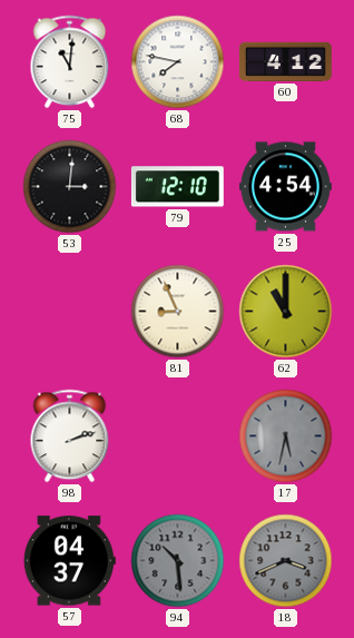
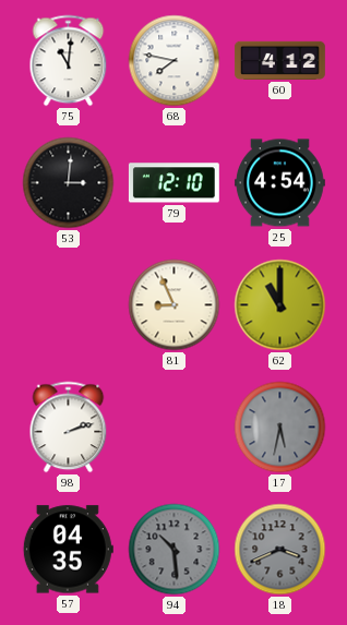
57: 04:37 -> 04:35 (68, 550)
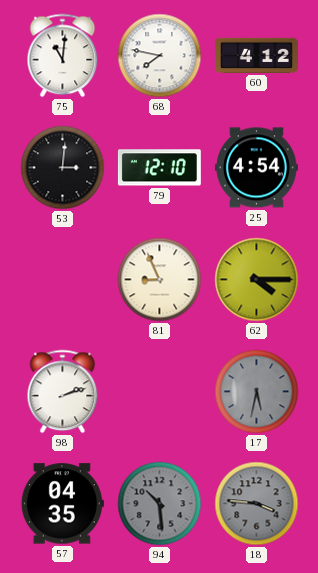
62: 11:00 -> 4:15 (257, 280)
18: 3:41 -> 3:46 (257, 504)
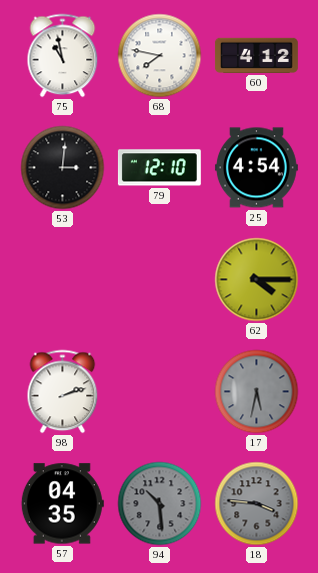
75: 11:01 -> 10:58 (63, 56)
81: 8:56 -> none (160, 280)
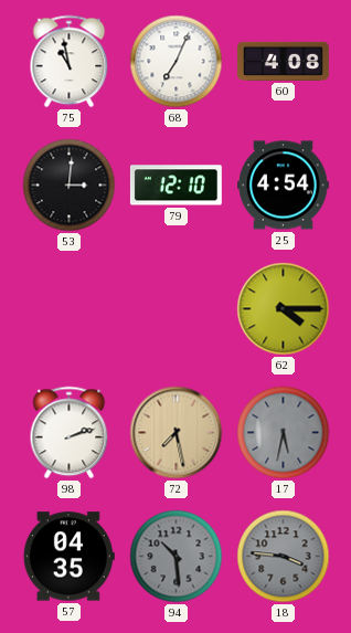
68: 7:47 -> 7:04 (177, 62)
60: 4:12 -> 4:08 (283, 61)
72: none -> 7:28 (177, 433)
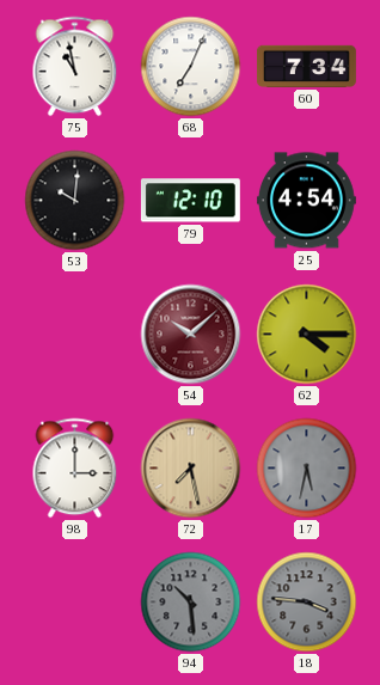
60: 4:08 -> 7:34 (306, 66)
53: 3:01 -> 10:01 (75, 201)
54: none -> 10:08 (191, 335)
98: 2:12 -> 3:00 (75, 469)
57: 04:35 -> none (68, 557)
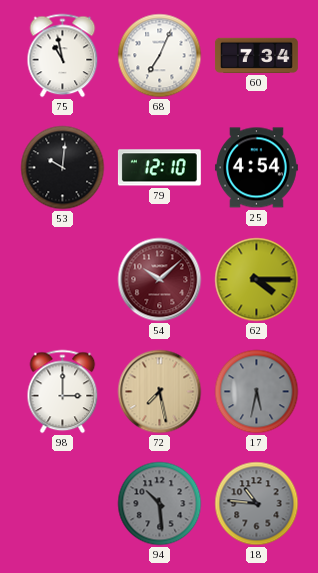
18: 3:46 -> 10:46 (257, 504)
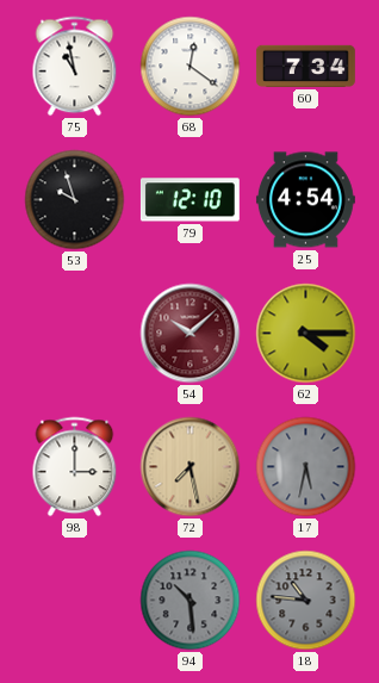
68: 7:04 -> 12:21 (191, 67)
53: 10:01 -> 9:57 (75, 200)
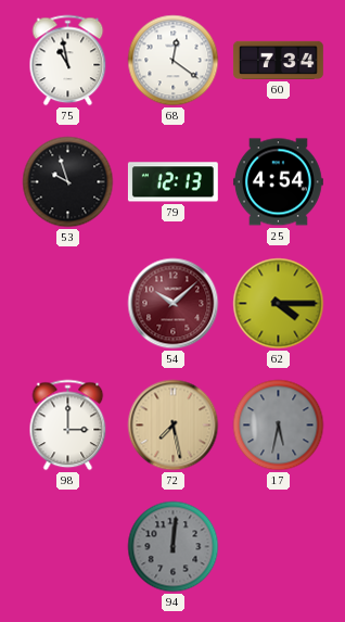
79: 12:10 -> 12:13 (173, 182)
94: 10:29 -> 12:01 (174, 547)
18: 10:46 -> none (306, 601)
